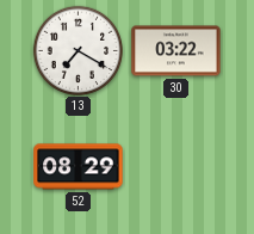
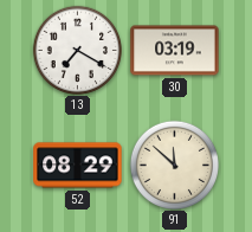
30: 03:22 -> 03:19 (175, 51)
91: none -> 11:52 (174, 165)
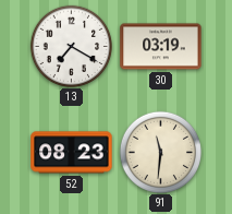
52: 08:29 -> 08:23 (72, 153)
91: 11:52 -> 11:31 (160, 152)
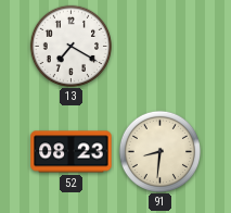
30: 03:19 -> none (161, 47)
91: 11:31 -> 8:31 (159, 151)
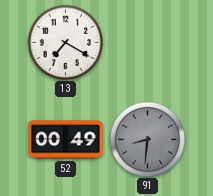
52: 08:23 -> 00:49 (66, 140)
91 dial: cream -> grey (147, 139)
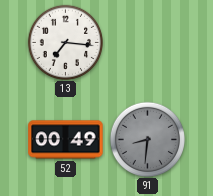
13: 7:20 -> 7:16 (65, 42)
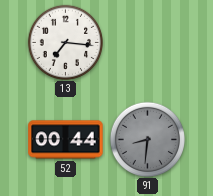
52: 00:49 -> 00:44 (66, 140)
